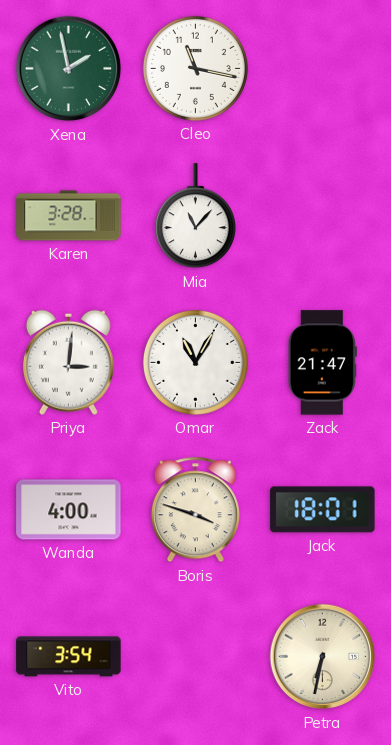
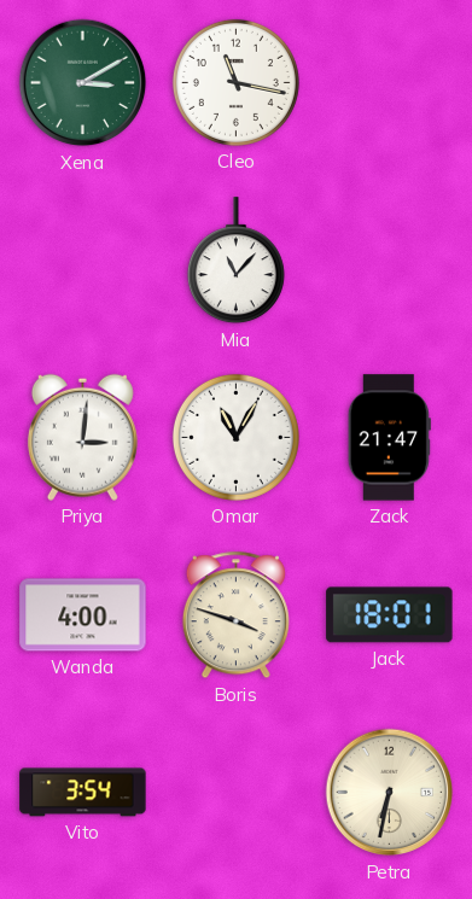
Xena: 1:58 -> 3:10 (83, 83)
Karen: 3:28 -> none (69, 216)
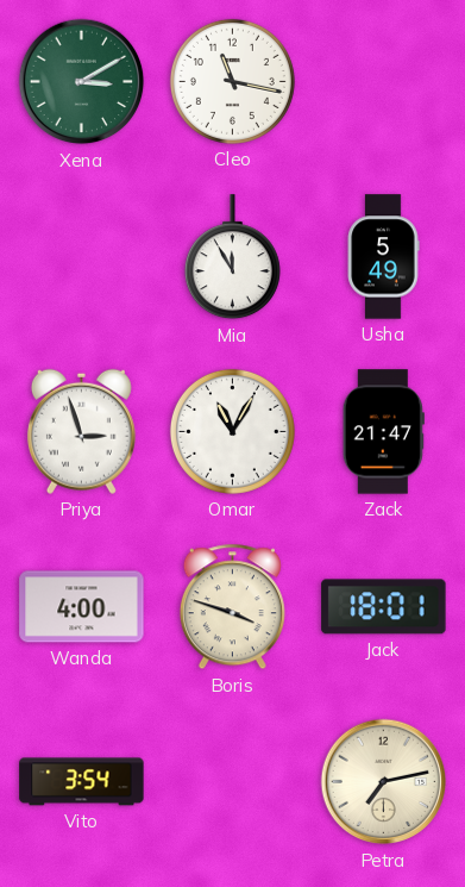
Mia: 11:07 -> 11:55 (232, 257)
Usha: none -> 5:49 (383, 257)
Priya: 3:01 -> 2:57 (81, 431)
Petra: 6:32 -> 7:13 (384, 782)
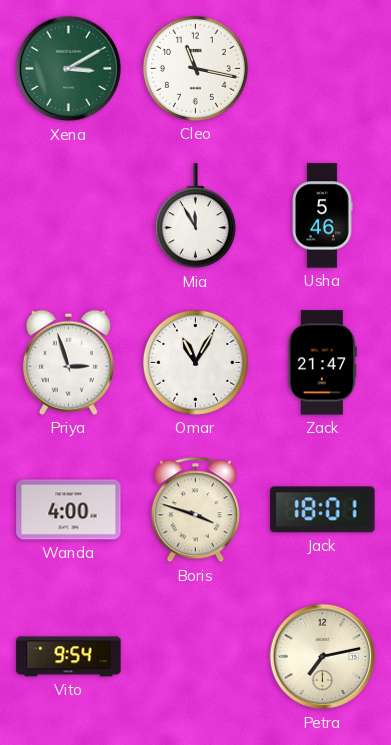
Usha: 5:49 -> 5:46 (322, 216)
Vito: 3:54 -> 9:54 (69, 657)
